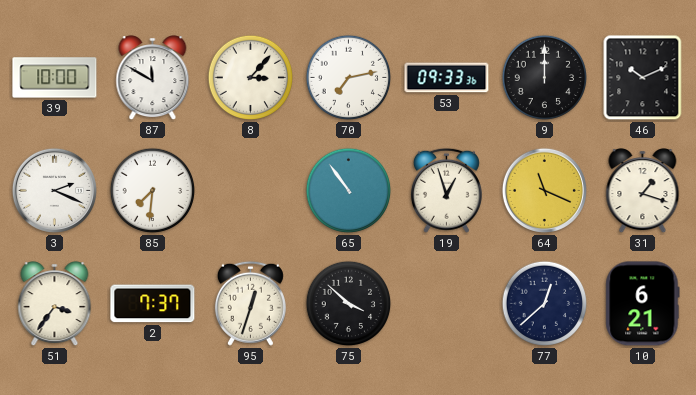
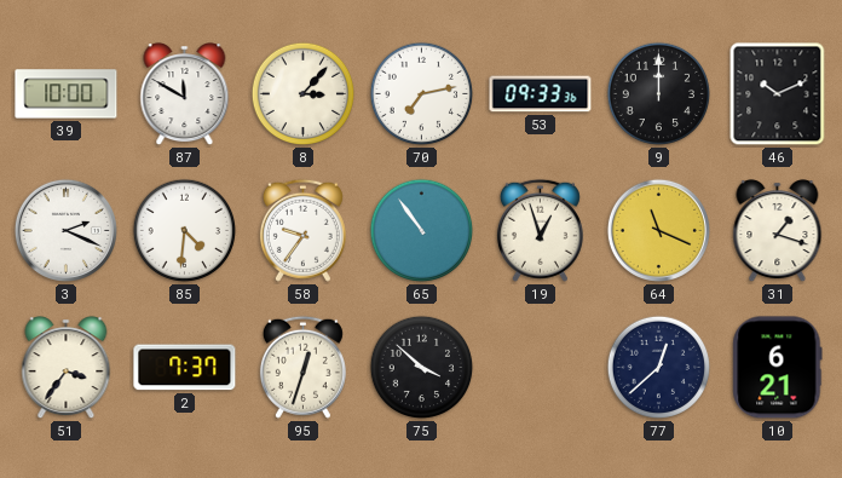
85: 7:31 -> 4:31 (185, 231)
58: none -> 9:36 (302, 230)
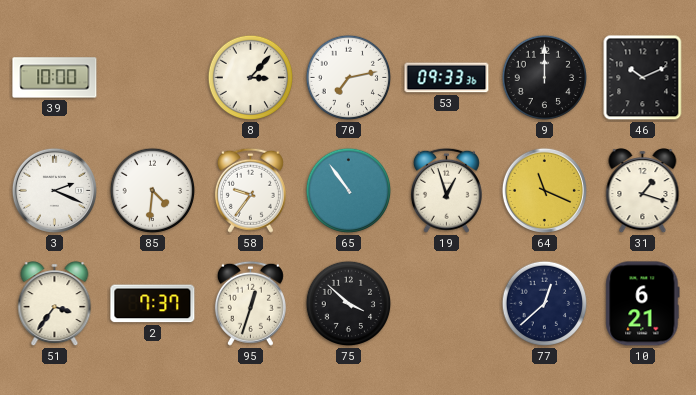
87: 11:50 -> none (185, 94)
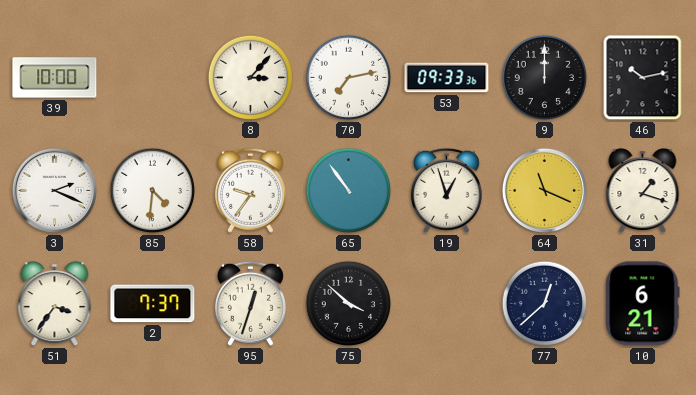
46: 10:11 -> 10:13 (643, 78)
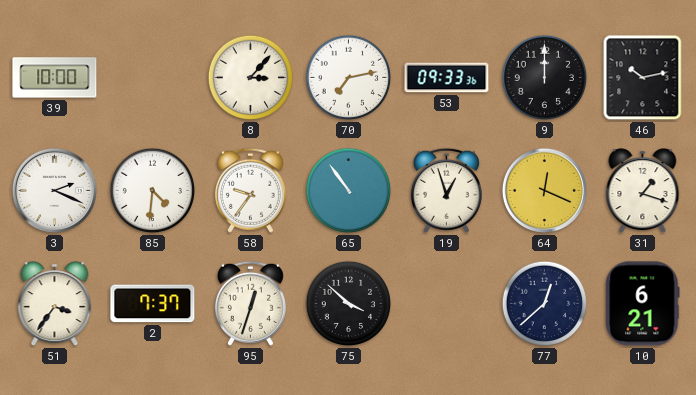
64: 11:19 -> 12:19 (544, 190)
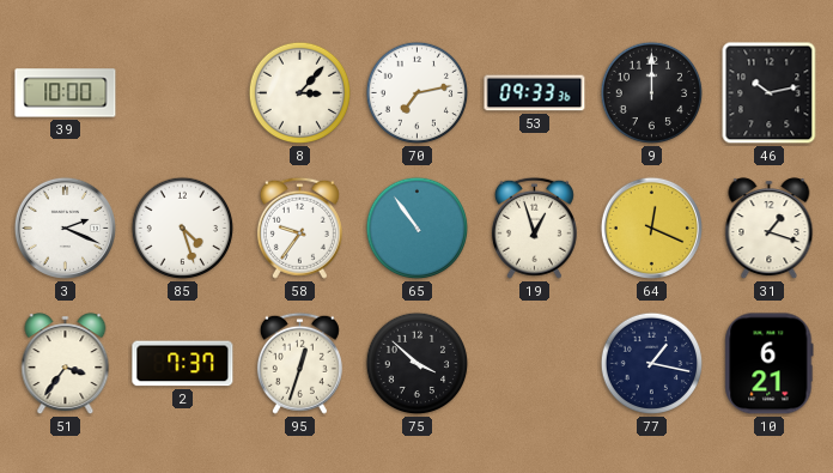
85: 4:31 -> 4:27 (183, 229)
77: 12:38 -> 1:17 (652, 364)
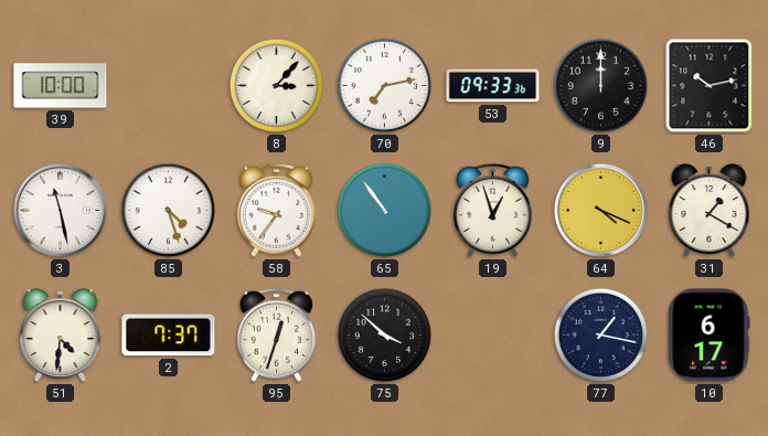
3: 2:19 -> 11:28 (60, 210)
64: 12:19 -> 4:19 (600, 210)
31: 1:18 -> 1:20 (710, 211)
51: 3:36 -> 4:31 (61, 336)
10: 6:21 -> 6:17 (710, 336)
